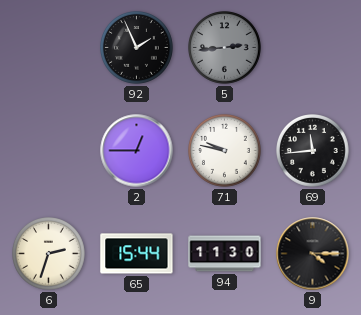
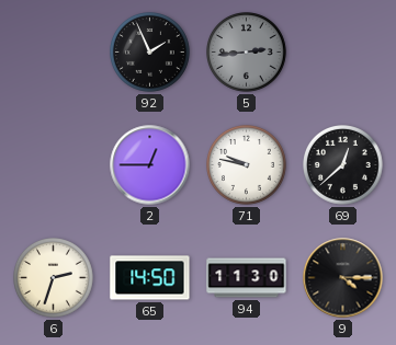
69: 11:44 -> 12:38 (343, 165)
65: 15:44 -> 14:50 (150, 278)
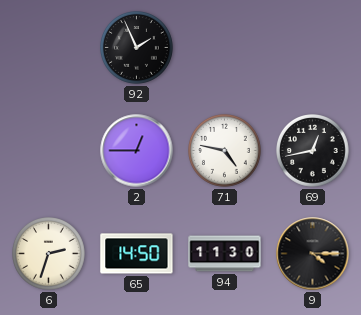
5: 2:44 -> none (247, 53)
71: 9:47 -> 4:47 (225, 151)
69: 12:38 -> 12:43 (313, 151)
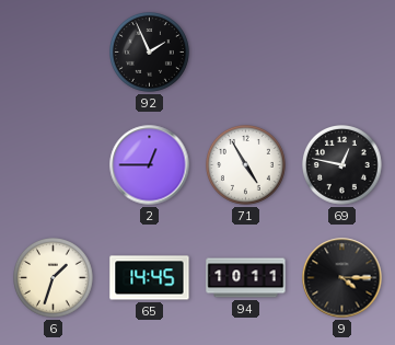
71: 4:47 -> 4:55 (246, 165)
69: 12:43 -> 12:47 (342, 165)
6: 2:33 -> 1:33 (54, 278)
65: 14:50 -> 14:45 (150, 278)
94: 11:30 -> 10:11 (246, 278)
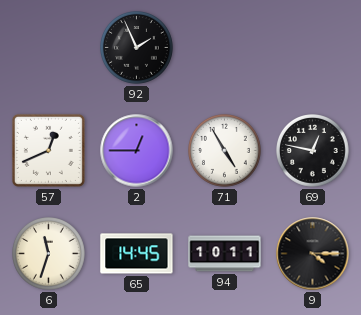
57: none -> 12:41 (48, 150)
6: 1:33 -> 11:33 (49, 254)
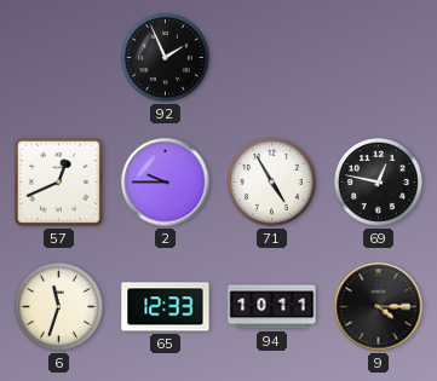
2: 12:45 -> 9:45 (166, 183)
65: 14:45 -> 12:33 (166, 307)
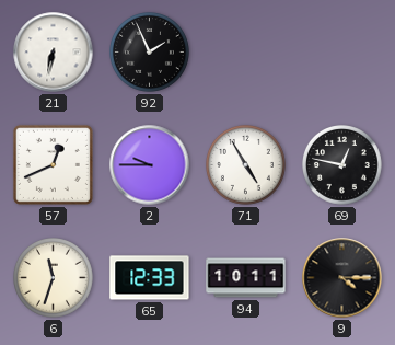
21: none -> 6:32 (54, 53)
